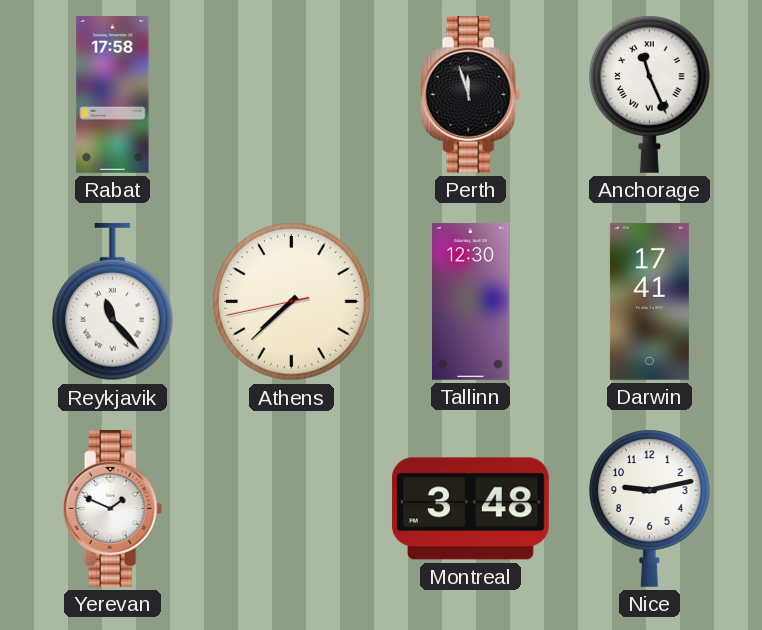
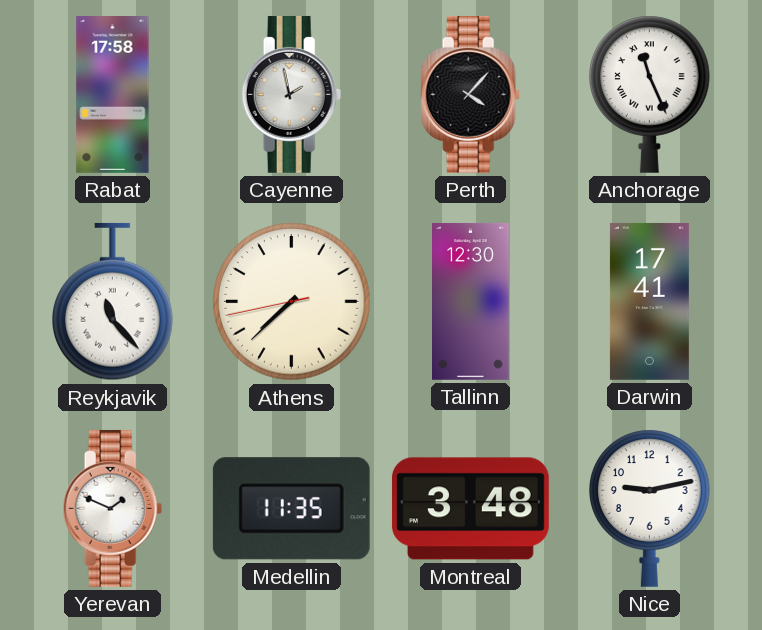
Cayenne: none -> 1:58 (292, 94)
Perth: 11:57 -> 4:07 (471, 94)
Medellin: none -> 11:35 (291, 509)
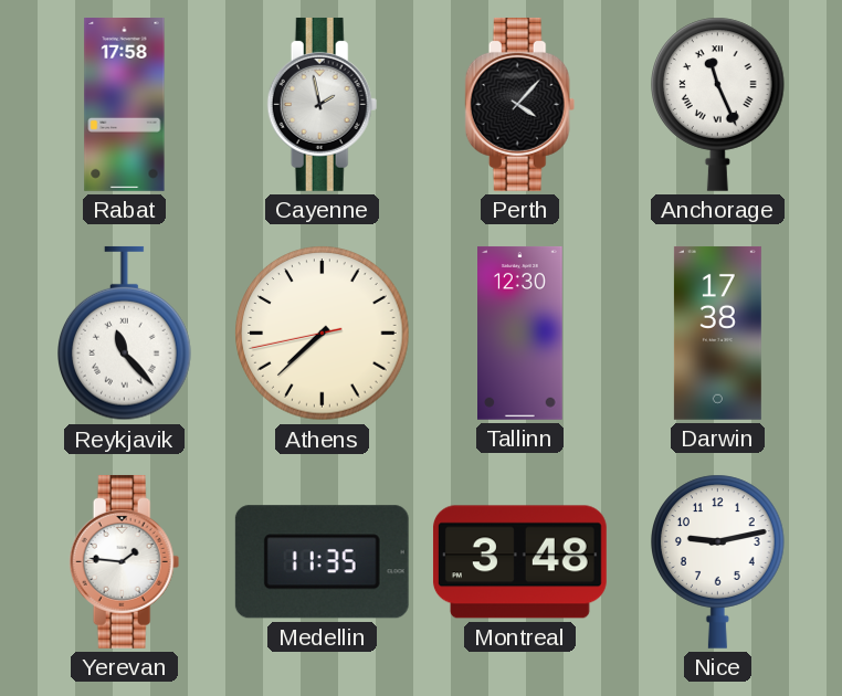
Darwin: 17:41 -> 17:38 (717, 333)
Yerevan: 1:49 -> 1:46 (125, 561)
